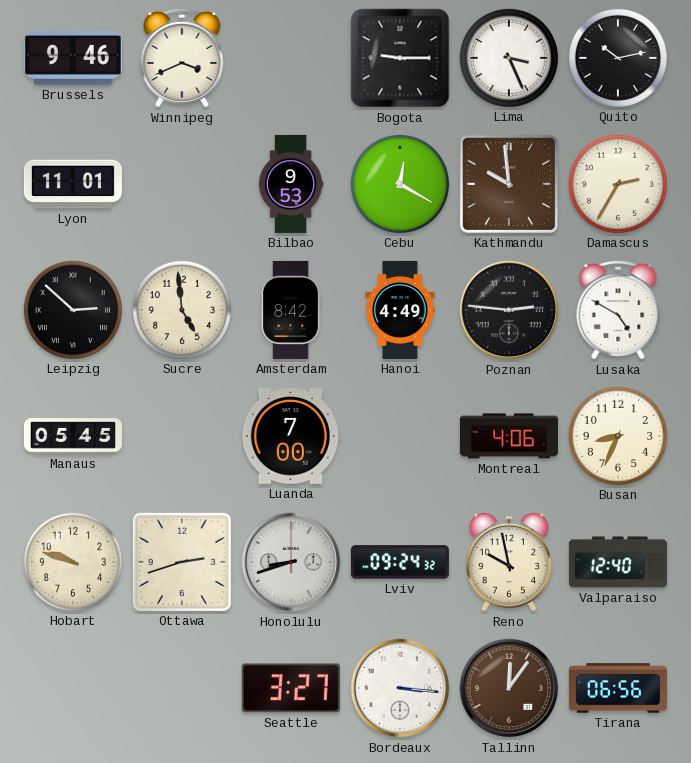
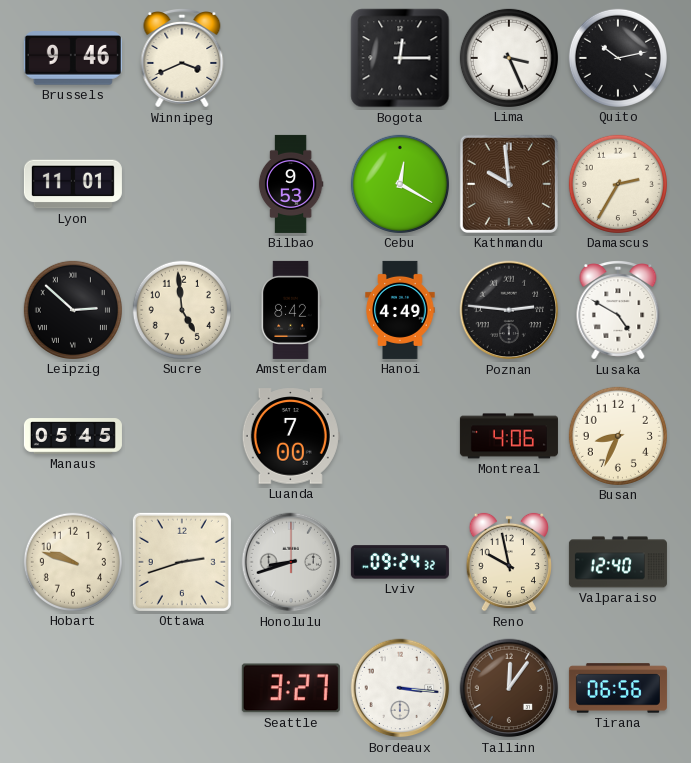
Bogota: 9:15 -> 12:15 (400, 58)
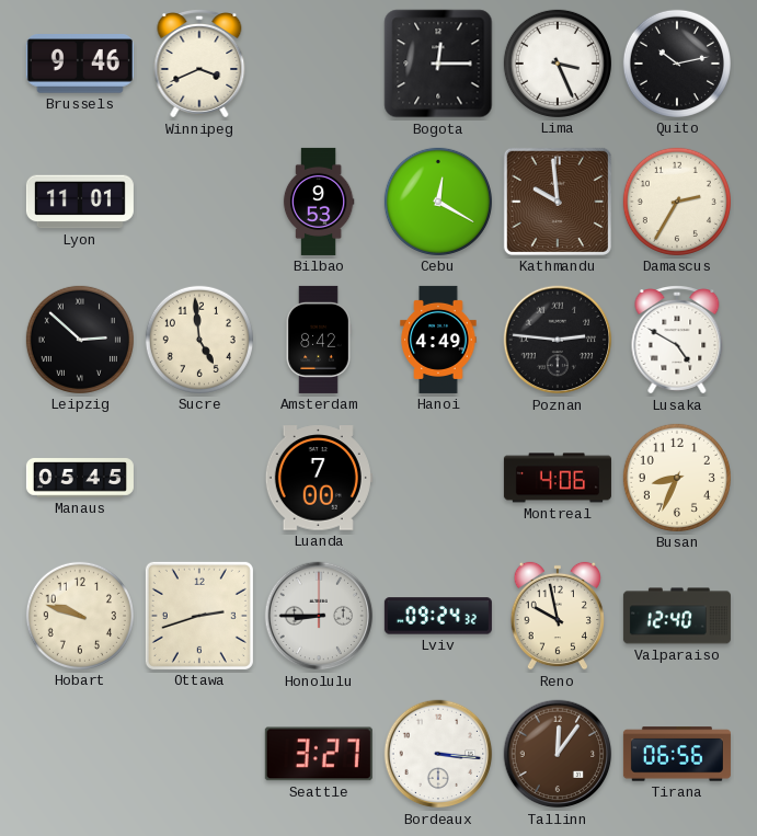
Honolulu: 8:42 -> 8:45 (319, 616)
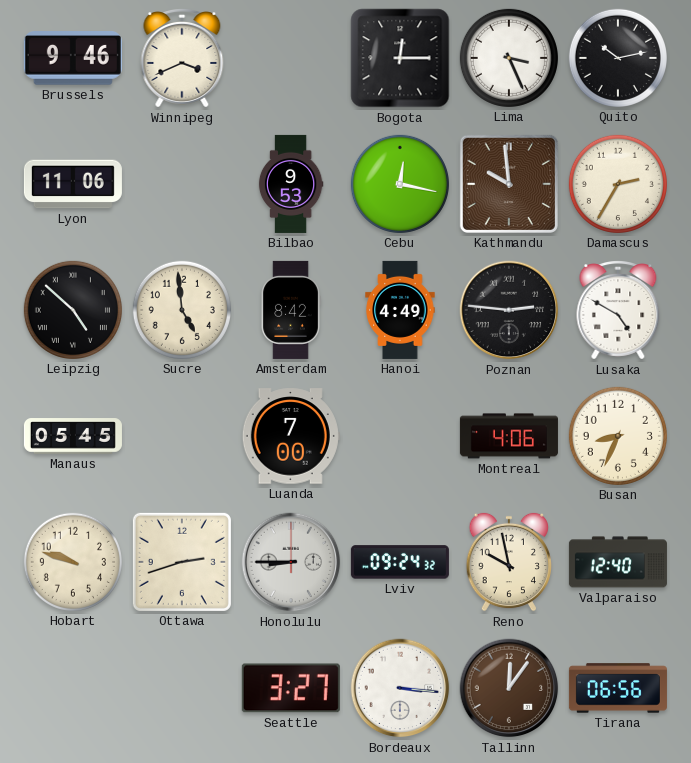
Lyon: 11:01 -> 11:06 (73, 184)
Cebu: 12:20 -> 12:17 (400, 184)
Leipzig: 2:52 -> 4:52 (73, 310)
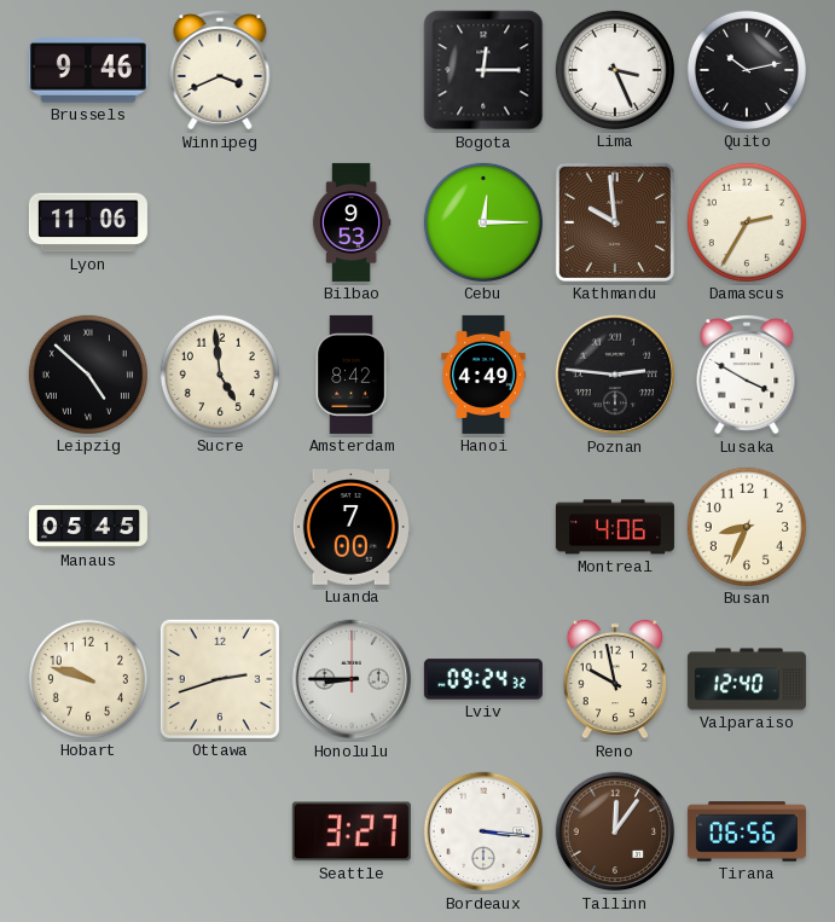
Cebu: 12:17 -> 12:15 (483, 222)
Lusaka: 4:50 -> 3:50 (747, 376)
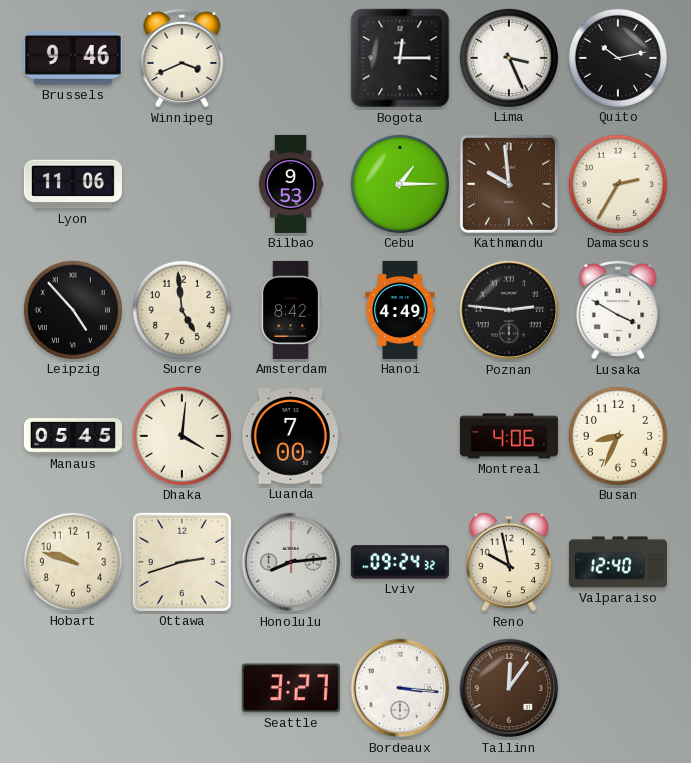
Cebu: 12:15 -> 1:15 (400, 184)
Leipzig: 4:52 -> 4:53 (73, 310)
Dhaka: none -> 4:01 (182, 436)
Honolulu: 8:45 -> 8:14 (291, 562)
Tirana: 06:56 -> none (747, 831)
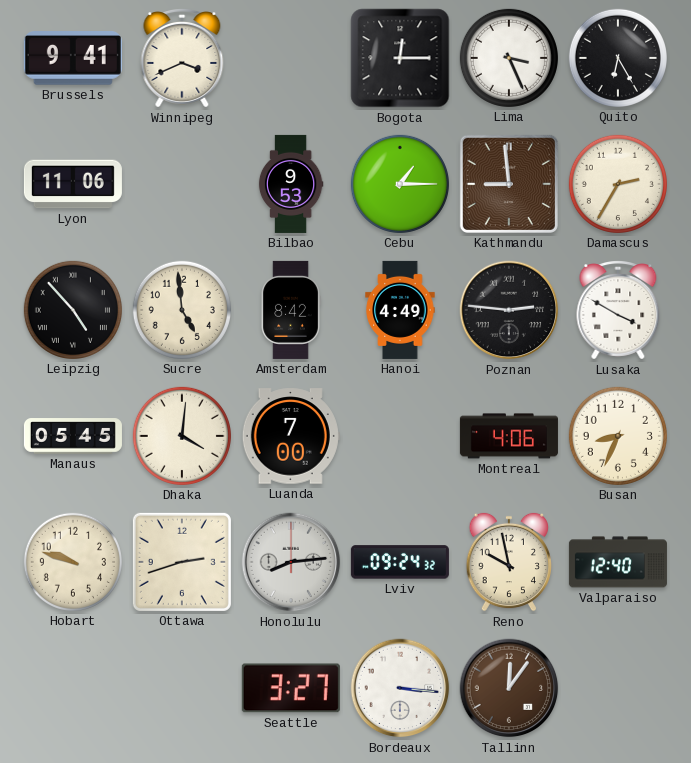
Brussels: 9:46 -> 9:41 (73, 59)
Quito: 10:13 -> 6:25 (618, 58)
Kathmandu: 9:59 -> 8:59 (509, 184)
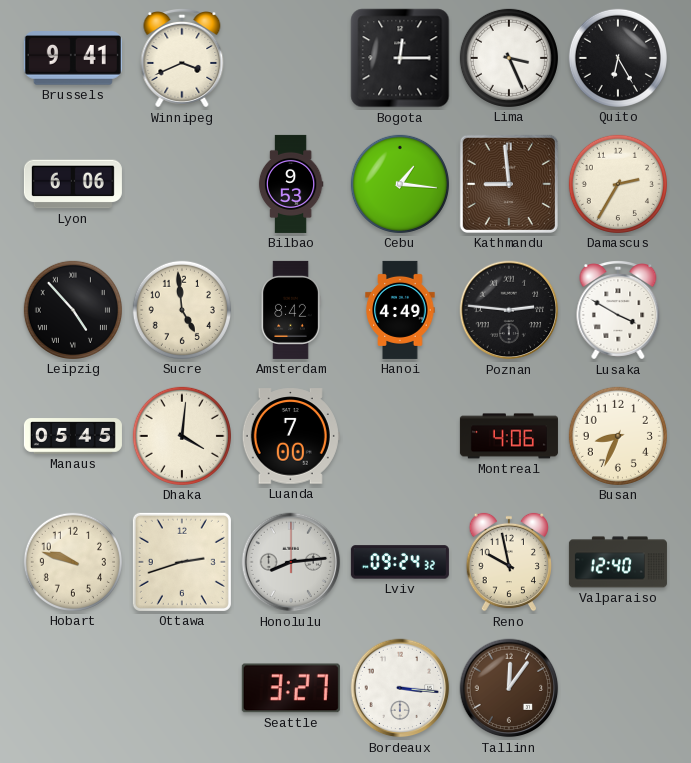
Lyon: 11:06 -> 6:06 (73, 184)
Cebu: 1:15 -> 1:16 (400, 184)
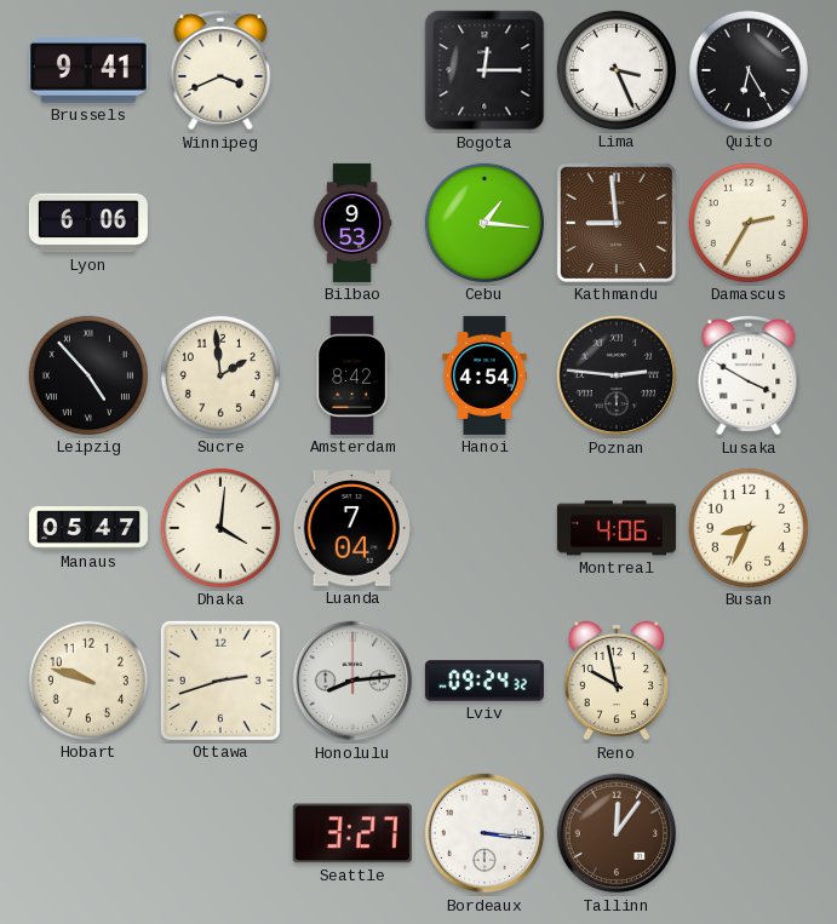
Sucre: 4:59 -> 1:59 (220, 375)
Hanoi: 4:49 -> 4:54 (485, 375)
Manaus: 05:45 -> 05:47 (88, 528)
Luanda: 7:00 -> 7:04 (352, 528)
Valparaiso: 12:40 -> none (618, 562)
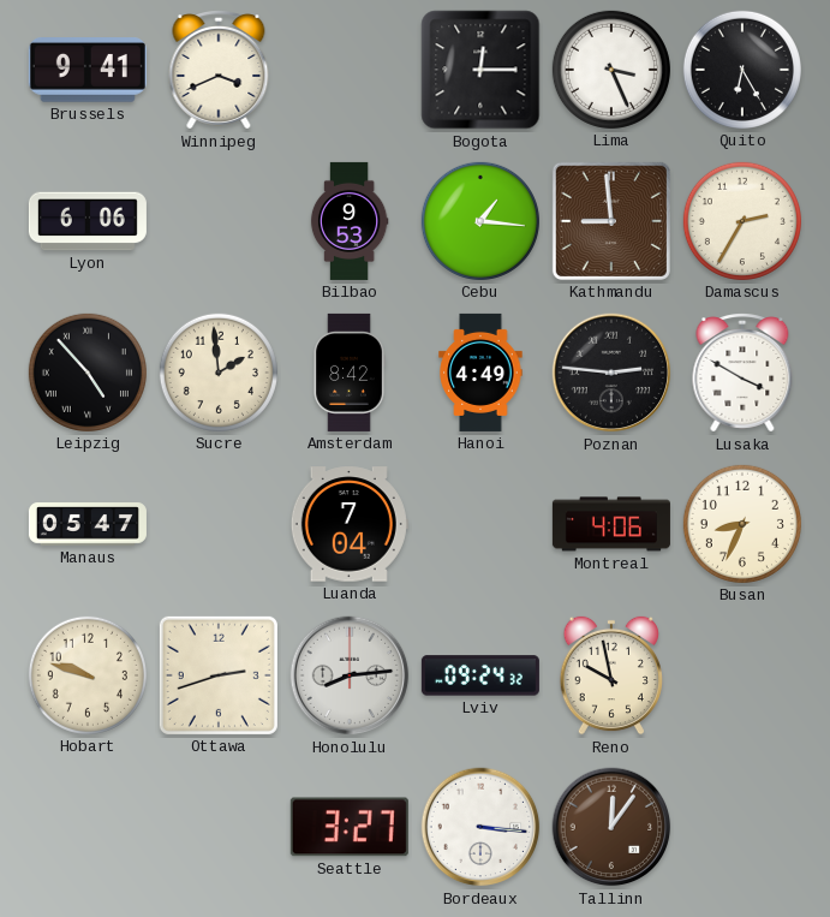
Hanoi: 4:54 -> 4:49 (480, 373)
Dhaka: 4:01 -> none (220, 528)
